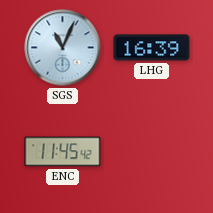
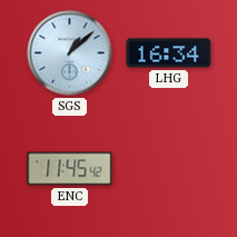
SGS: 11:04 -> 1:08 (70, 53)
LHG: 16:39 -> 16:34 (169, 53)
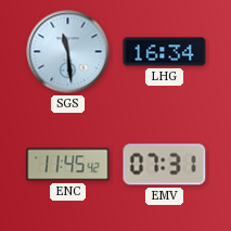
SGS: 1:08 -> 11:29 (68, 52)
EMV: none -> 07:31 (165, 165)
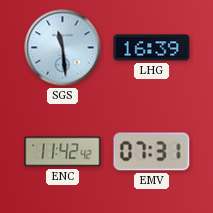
LHG: 16:34 -> 16:39 (152, 48)
ENC: 11:45 -> 11:42 (63, 152)
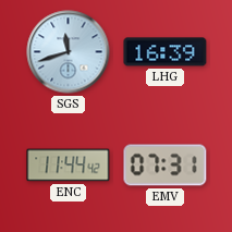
SGS: 11:29 -> 11:42 (69, 52)
ENC: 11:42 -> 11:44 (69, 166)
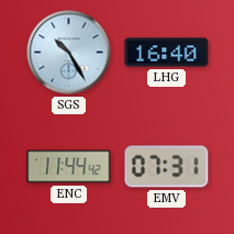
SGS: 11:42 -> 10:25 (69, 53)
LHG: 16:39 -> 16:40 (167, 53)
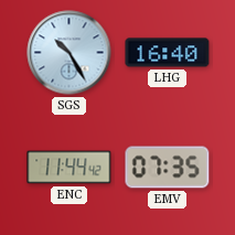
EMV: 07:31 -> 07:35 (168, 168)
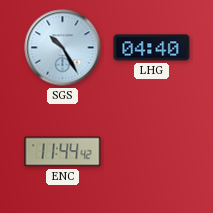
LHG: 16:40 -> 04:40 (152, 48)
EMV: 07:35 -> none (168, 168)
